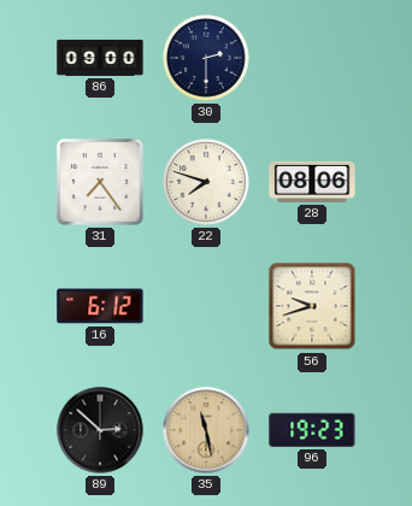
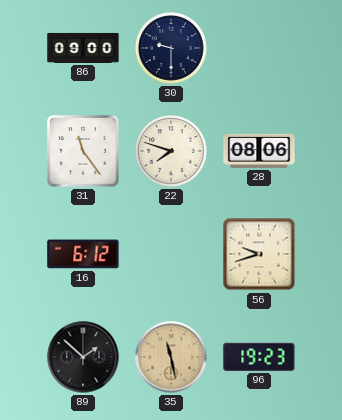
30: 2:30 -> 9:30 (172, 49)
31: 7:24 -> 11:24 (83, 151)
89: 2:52 -> 1:52 (83, 357)
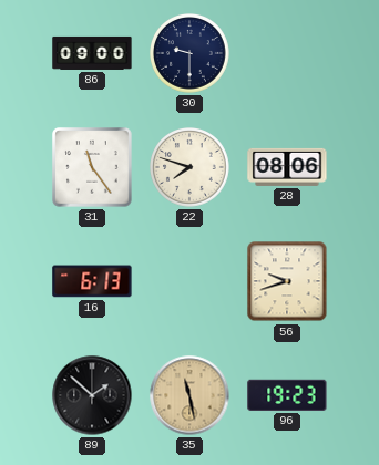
16: 6:12 -> 6:13 (92, 281)
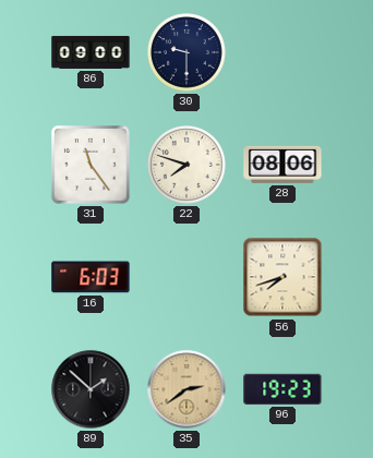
16: 6:13 -> 6:03 (91, 277)
56: 9:42 -> 7:42 (282, 277)
35: 11:28 -> 2:39 (186, 389)
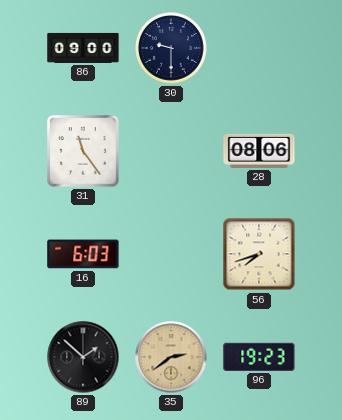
22: 7:48 -> none (188, 166)
